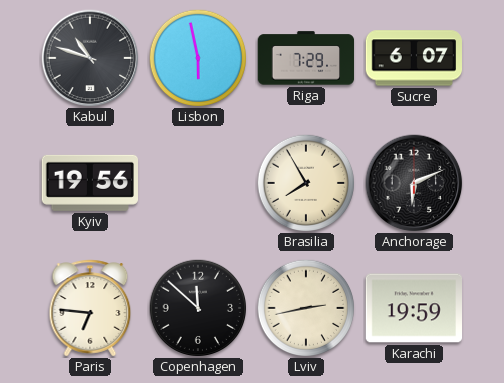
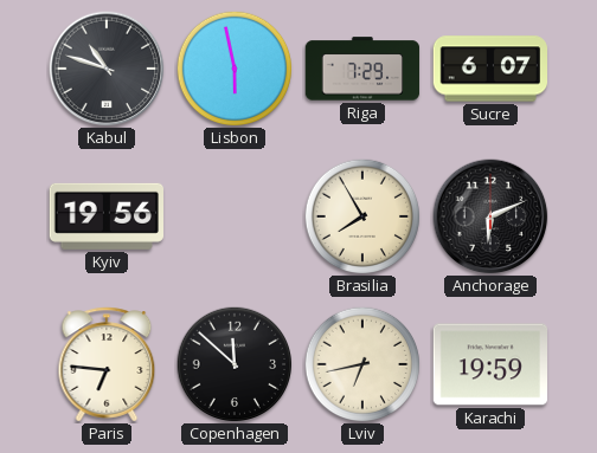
Lviv: 2:43 -> 6:43 (361, 363)
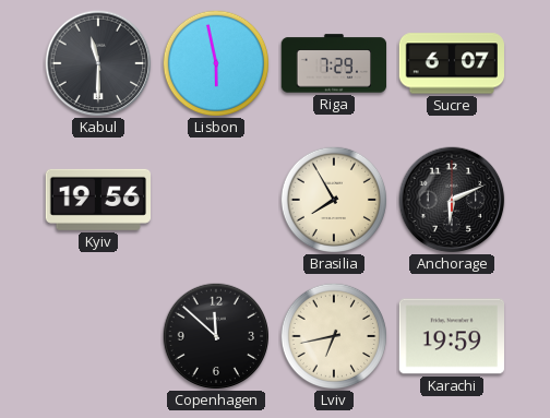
Kabul: 10:48 -> 11:30 (98, 63)
Paris: 6:46 -> none (107, 364)
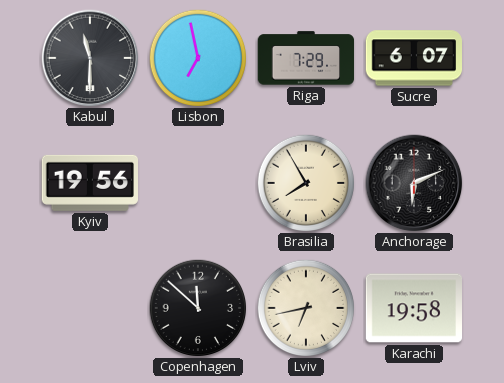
Lisbon: 5:58 -> 6:58 (197, 57)
Karachi: 19:59 -> 19:58 (413, 308)
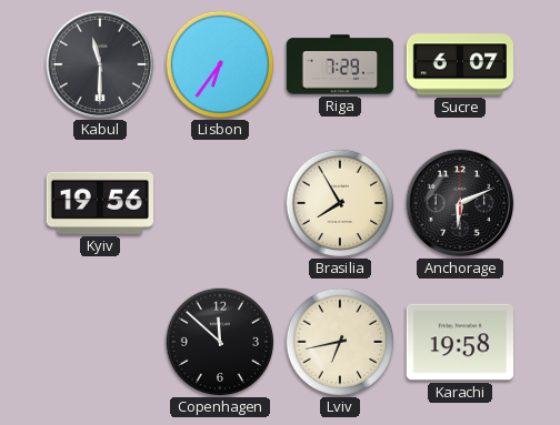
Lisbon: 6:58 -> 6:36 (219, 63)
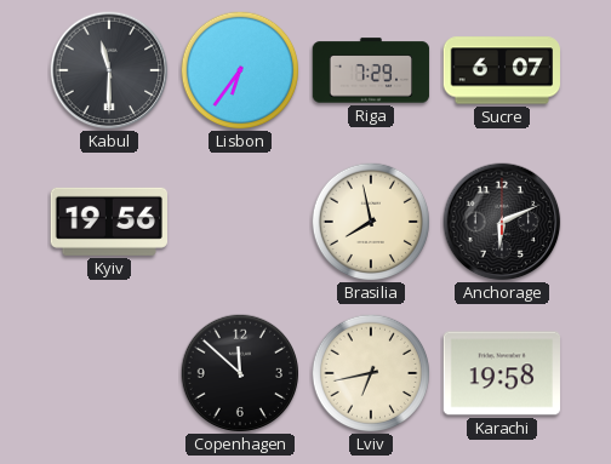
Brasilia: 7:55 -> 7:58 (370, 220)
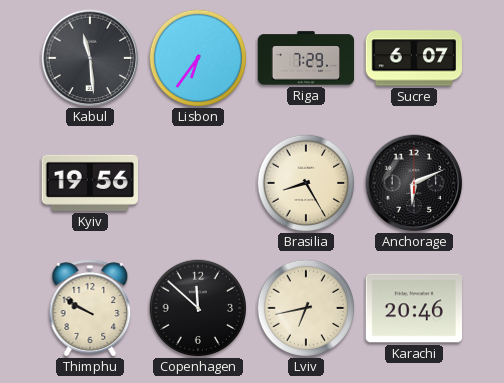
Kabul: 11:30 -> 11:29 (90, 58)
Brasilia: 7:58 -> 8:25 (305, 182)
Thimphu: none -> 9:50 (90, 308)
Karachi: 19:58 -> 20:46 (413, 308)
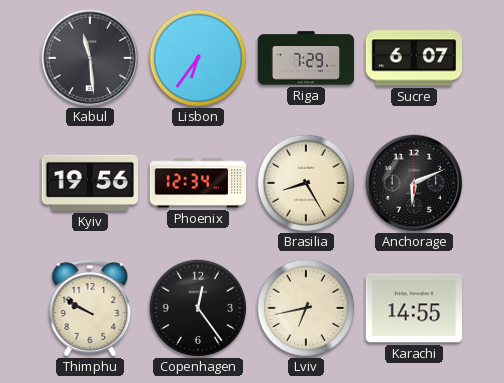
Phoenix: none -> 12:34 (198, 183)
Copenhagen: 11:52 -> 12:24 (197, 307)
Karachi: 20:46 -> 14:55 (413, 308)
